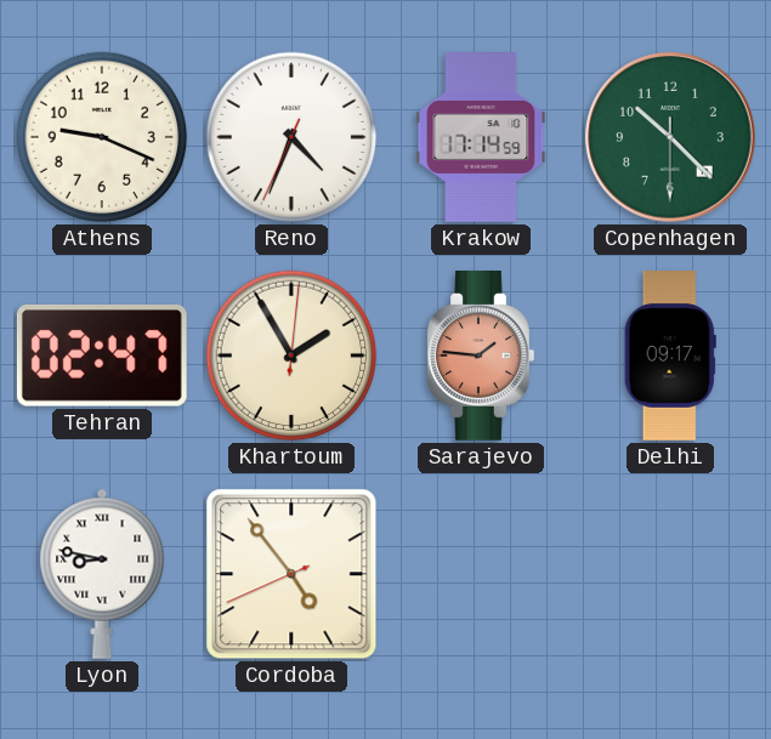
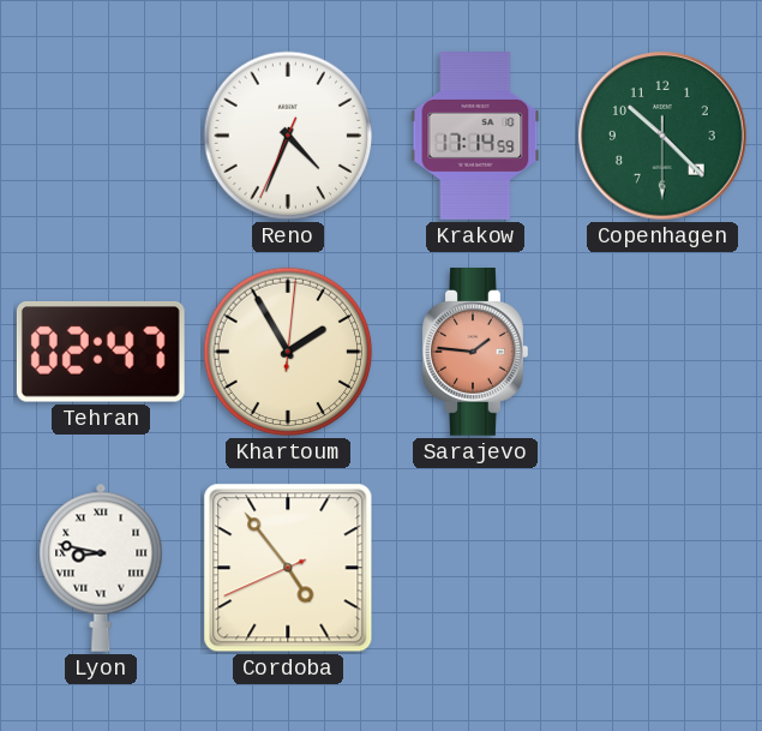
Athens: 9:19 -> none (102, 137)
Delhi: 09:17 -> none (670, 357)
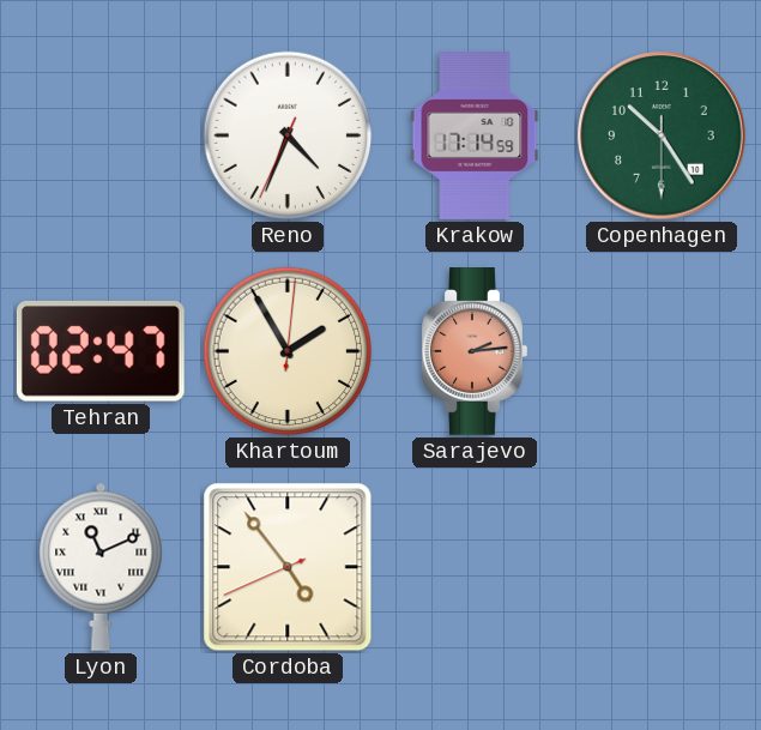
Copenhagen: 10:22 -> 10:24 (662, 135)
Sarajevo: 1:46 -> 2:14 (475, 352)
Lyon: 8:47 -> 11:11 (101, 567)
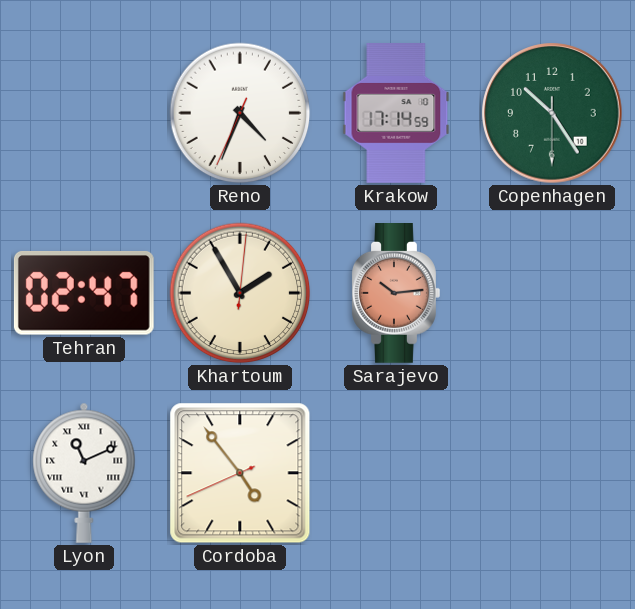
Sarajevo: 2:14 -> 10:14 (396, 294)
